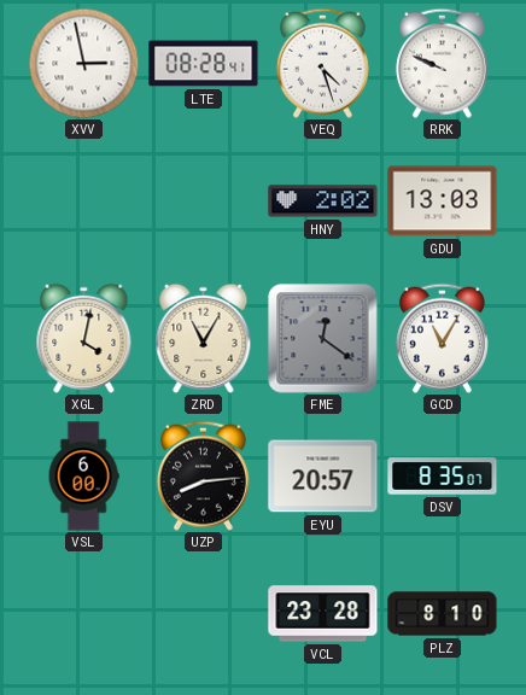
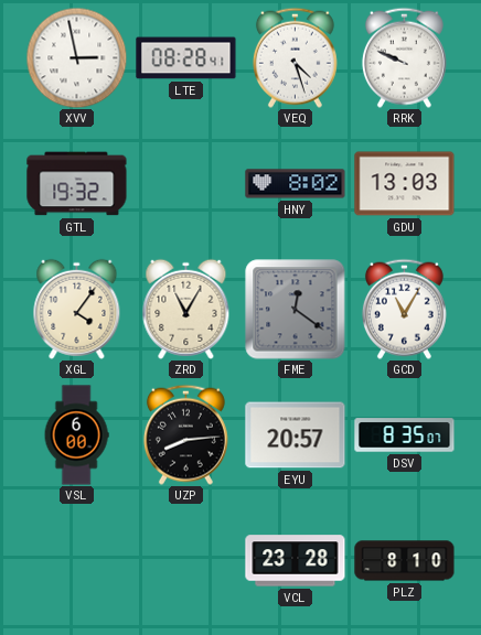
GTL: none -> 19:32 (77, 184)
HNY: 2:02 -> 8:02 (296, 184)
XGL: 4:02 -> 4:06 (77, 309)
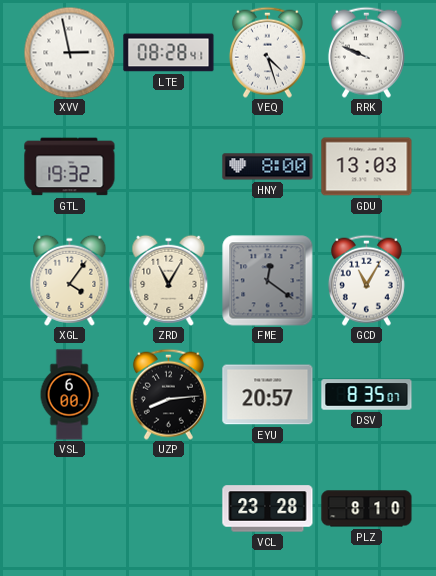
HNY: 8:02 -> 8:00 (268, 167)
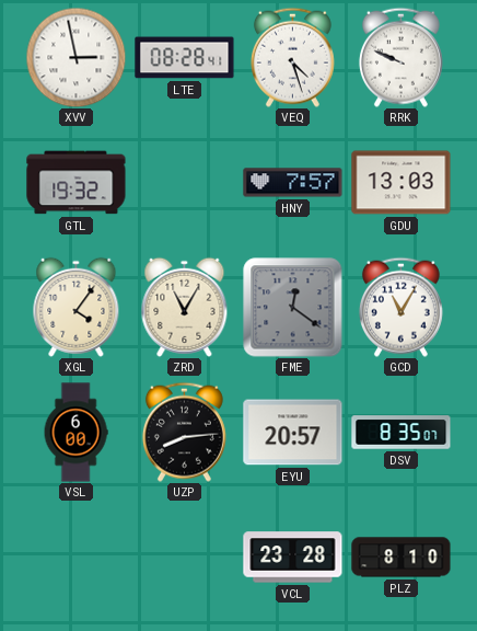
HNY: 8:00 -> 7:57 (293, 183)
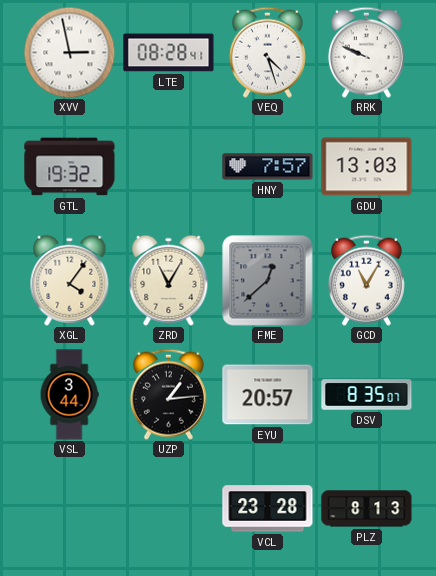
FME: 12:21 -> 12:38 (268, 281)
VSL: 6:00 -> 3:44 (69, 395)
UZP: 8:14 -> 1:14 (168, 394)
PLZ: 8:10 -> 8:13 (367, 509)
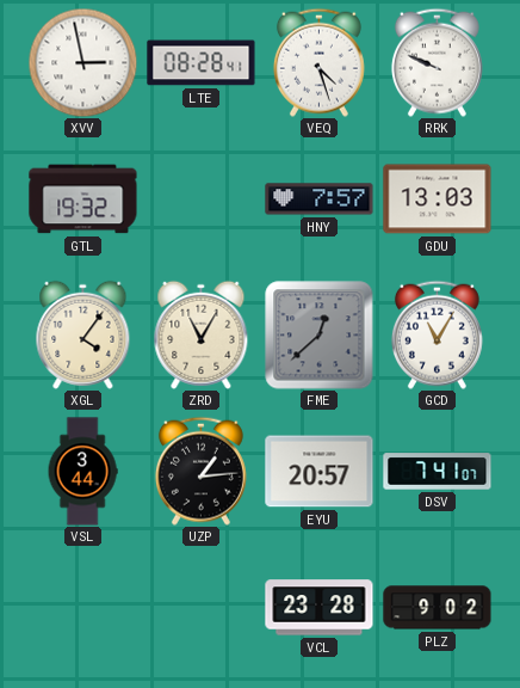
DSV: 8:35 -> 7:41 (438, 472)
PLZ: 8:13 -> 9:02 (438, 608)
